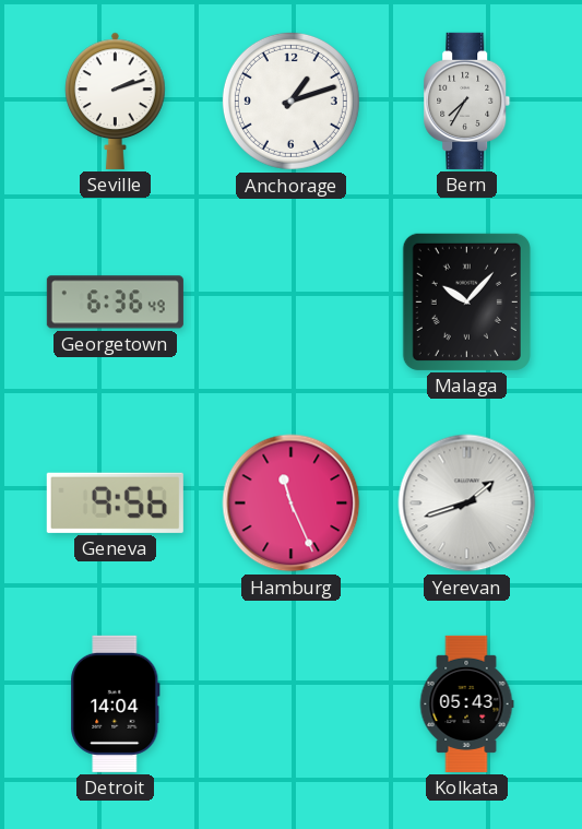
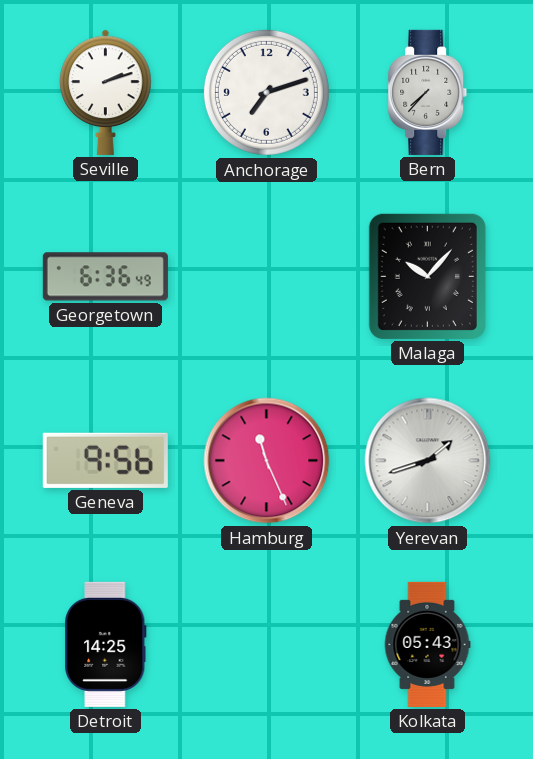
Anchorage: 1:12 -> 7:12 (266, 92)
Bern: 7:35 -> 7:37 (428, 92)
Detroit: 14:04 -> 14:25 (106, 644)
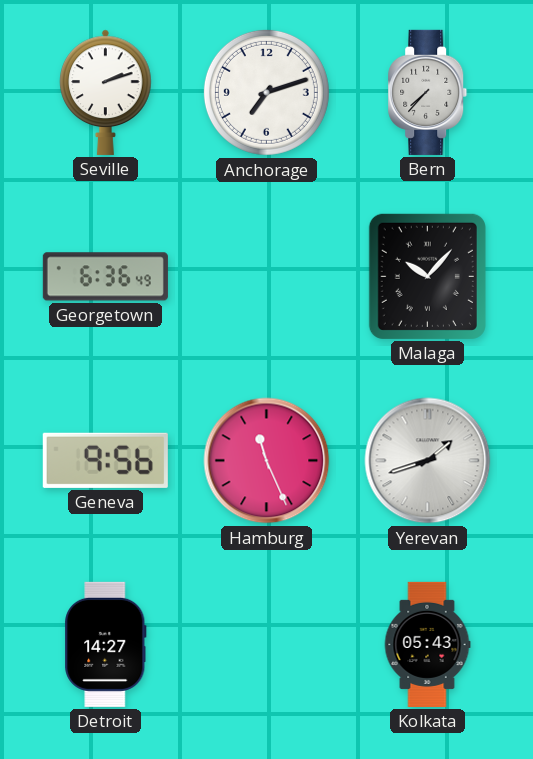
Detroit: 14:25 -> 14:27 (106, 644)
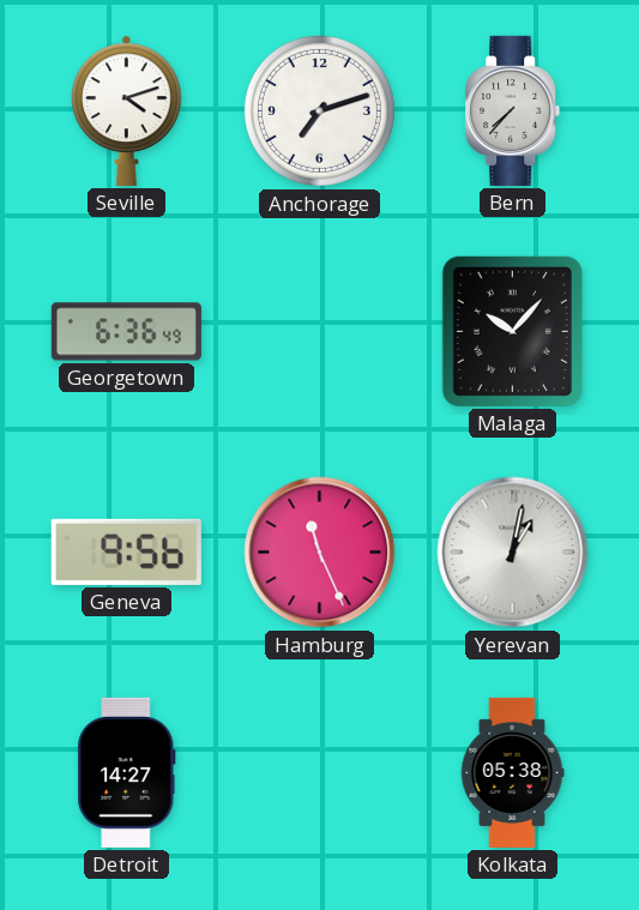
Seville: 2:12 -> 4:12 (127, 110)
Yerevan: 1:42 -> 1:02 (513, 553)
Kolkata: 05:43 -> 05:38 (512, 772)
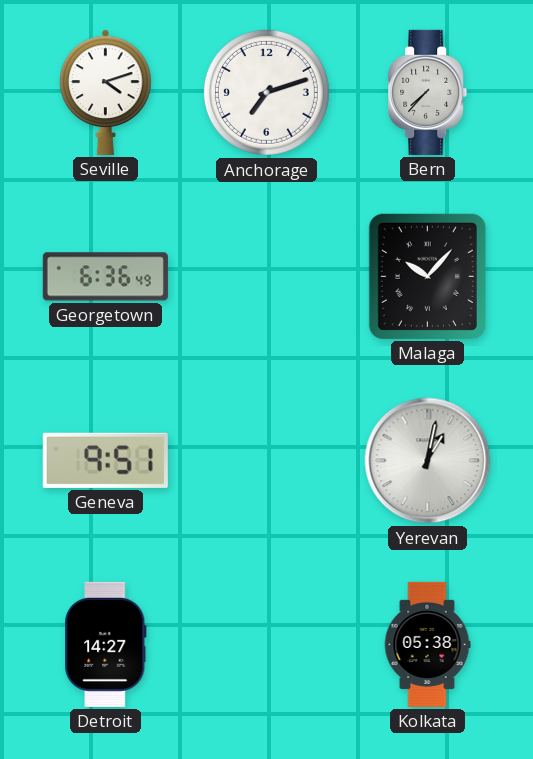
Geneva: 9:56 -> 9:51 (105, 460)
Hamburg: 11:26 -> none (320, 553)
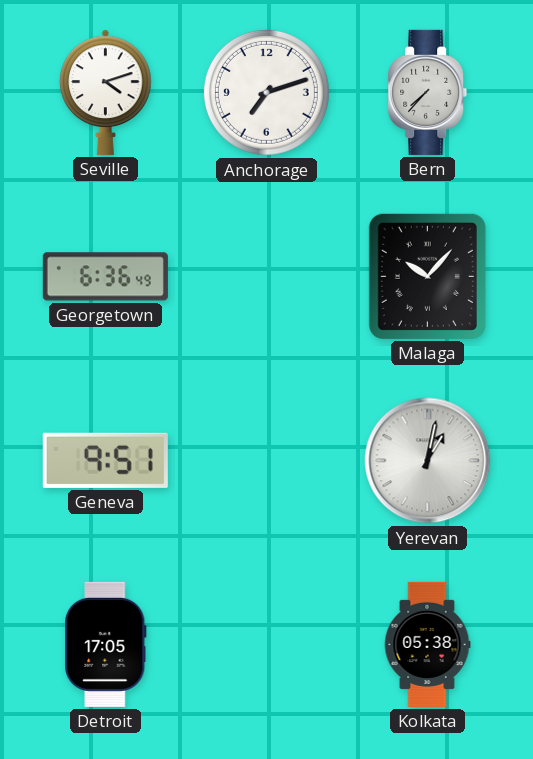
Detroit: 14:27 -> 17:05 (106, 644)
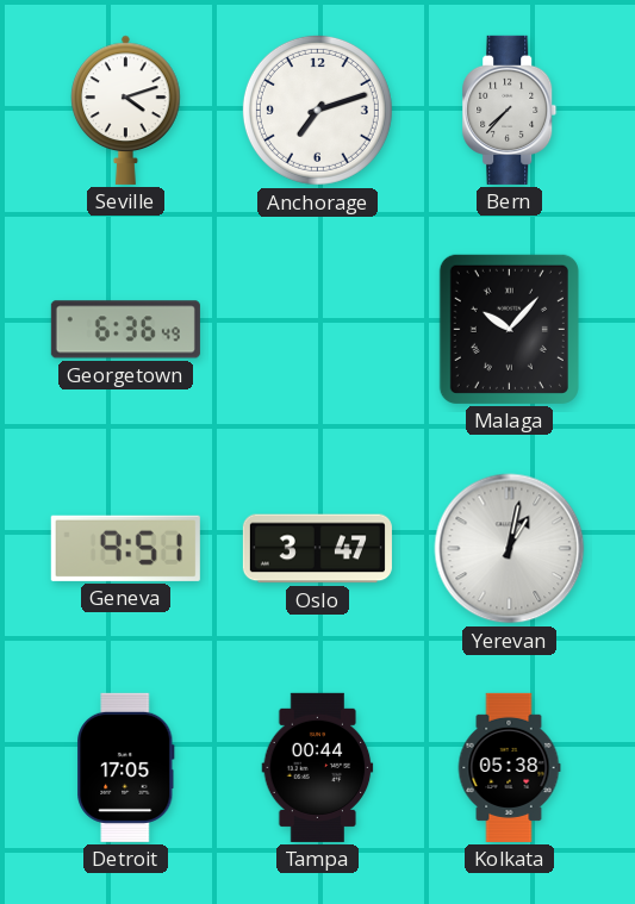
Oslo: none -> 3:47 (317, 549)
Tampa: none -> 00:44 (318, 767)
